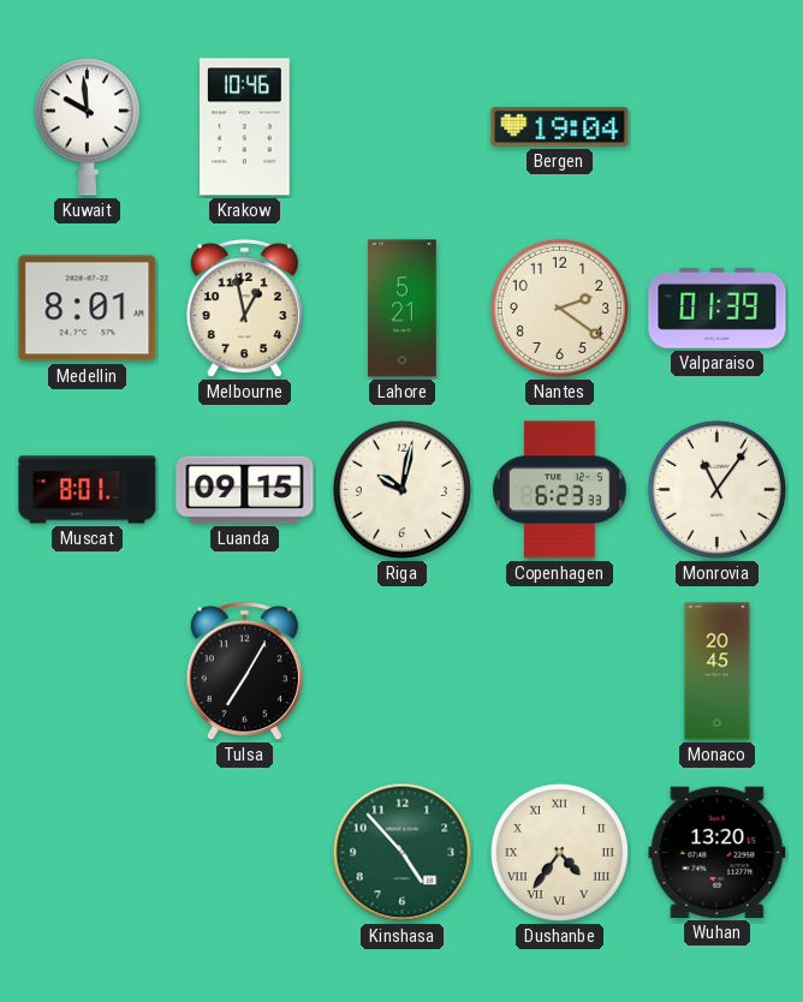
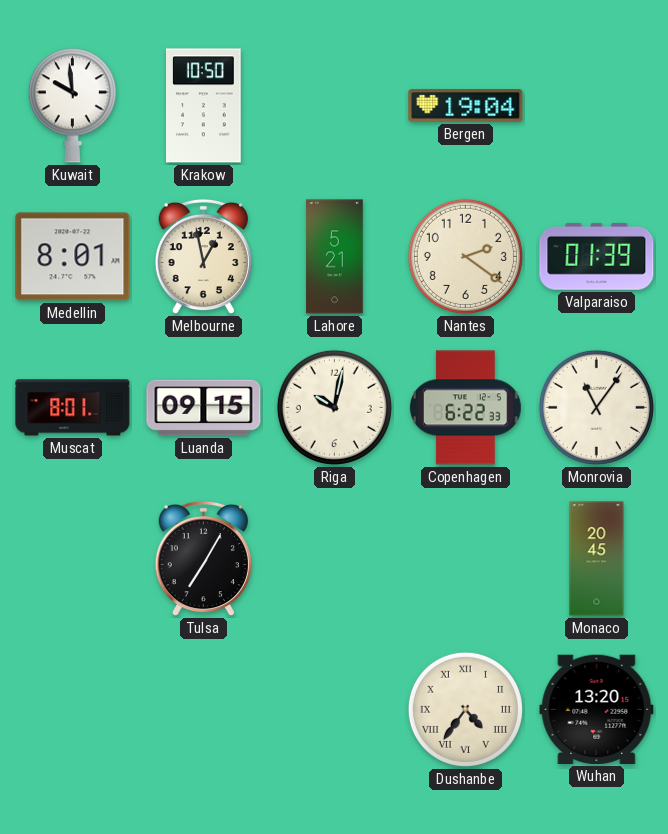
Krakow: 10:46 -> 10:50 (204, 106)
Copenhagen: 6:23 -> 6:22 (465, 408)
Kinshasa: 4:53 -> none (403, 853)
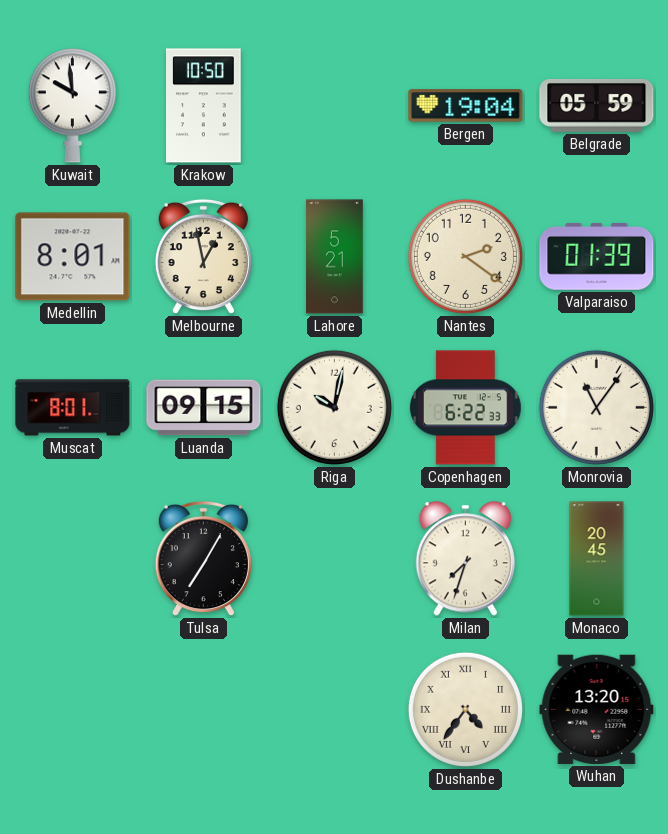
Belgrade: none -> 05:59 (597, 106)
Milan: none -> 7:33 (465, 559)
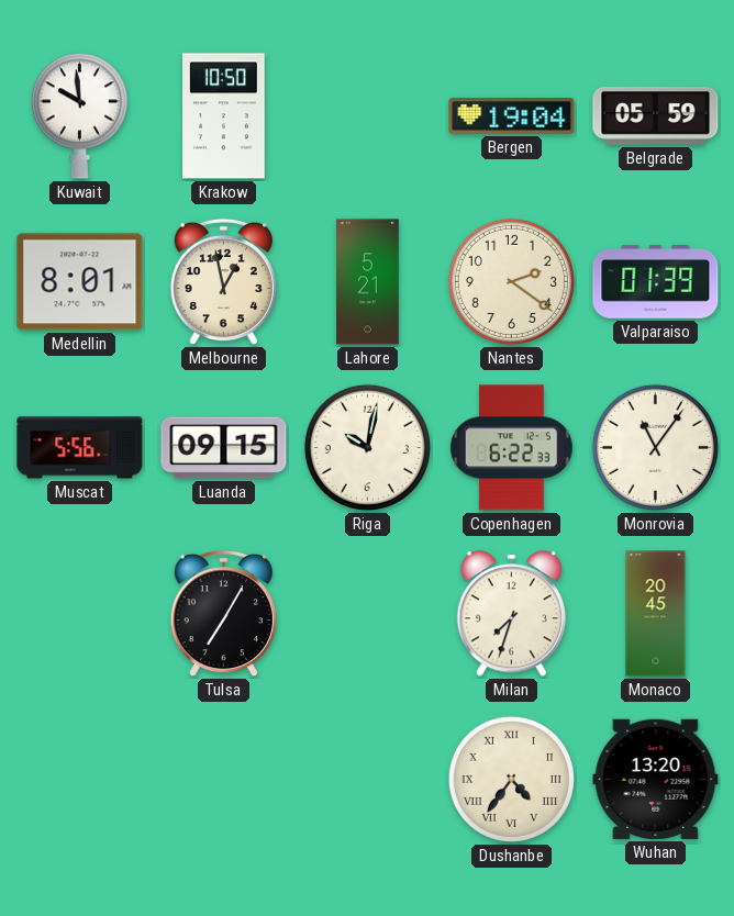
Muscat: 8:01 -> 5:56 (80, 448)
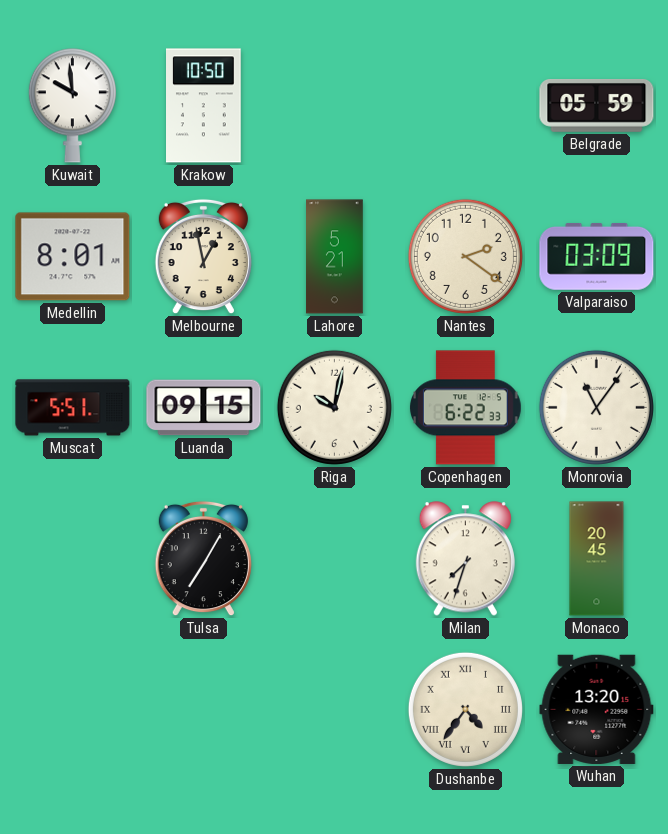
Bergen: 19:04 -> none (512, 116)
Valparaiso: 01:39 -> 03:09 (597, 256)
Muscat: 5:56 -> 5:51 (73, 408)
